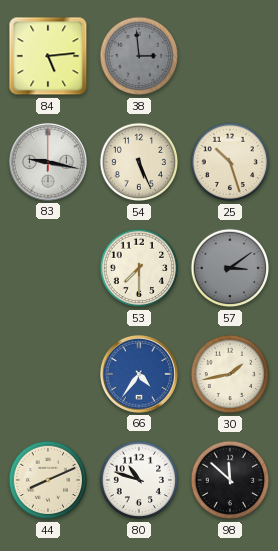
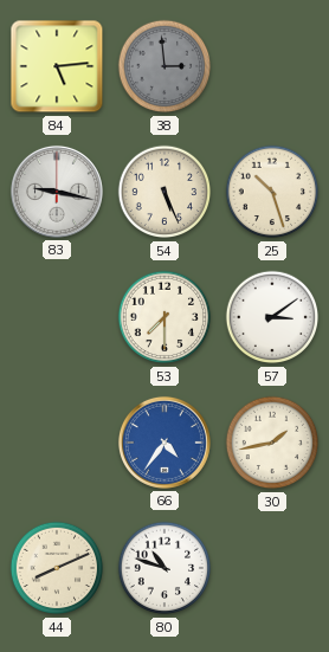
57 dial: grey -> white (272, 317)
98: 11:52 -> none (230, 480)
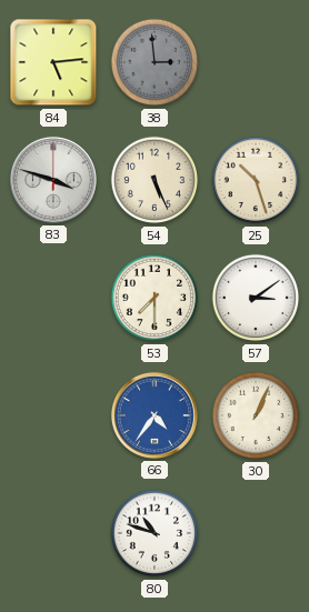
83: 9:17 -> 3:48 (53, 180)
30: 1:43 -> 1:04 (256, 415)
44: 8:11 -> none (57, 568)
